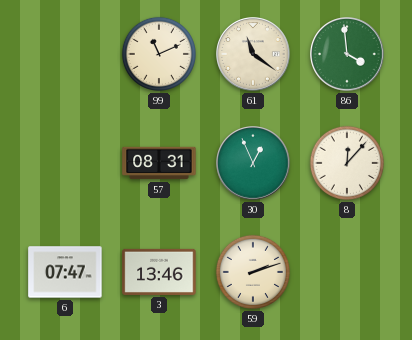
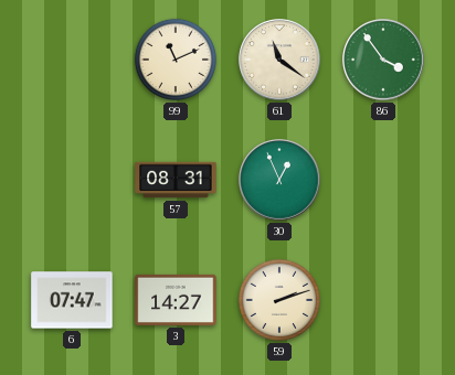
86: 3:59 -> 3:54 (383, 60)
8: 12:07 -> none (346, 163)
3: 13:46 -> 14:27 (176, 300)
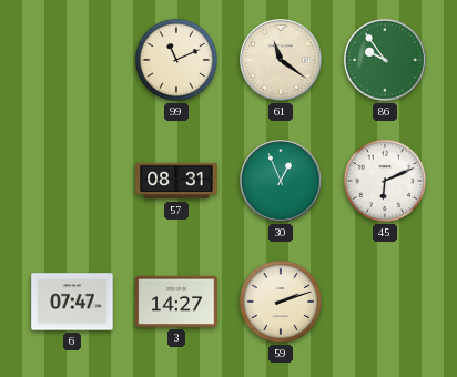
86: 3:54 -> 9:54 (385, 60)
45: none -> 6:11 (384, 181)
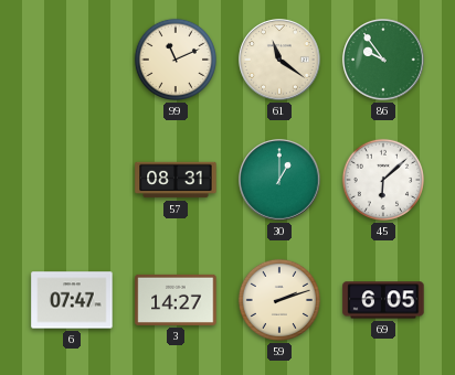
30: 12:56 -> 1:00 (279, 180)
45: 6:11 -> 6:08 (382, 180)
69: none -> 6:05 (383, 300)
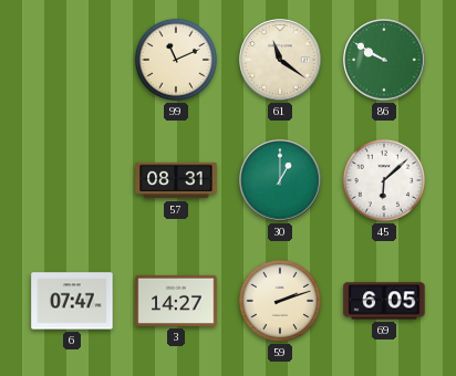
86: 9:54 -> 9:50 (384, 60)
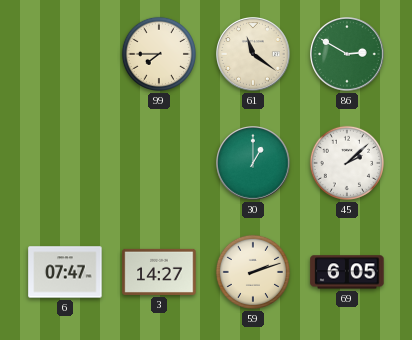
99: 11:11 -> 7:45 (158, 54)
86: 9:50 -> 2:50 (347, 54)
57: 08:31 -> none (176, 180)
45: 6:08 -> 2:08 (346, 163)
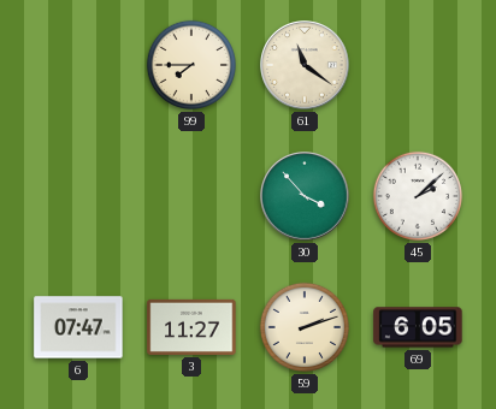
86: 2:50 -> none (347, 54)
30: 1:00 -> 3:53 (305, 196)
3: 14:27 -> 11:27 (191, 327)
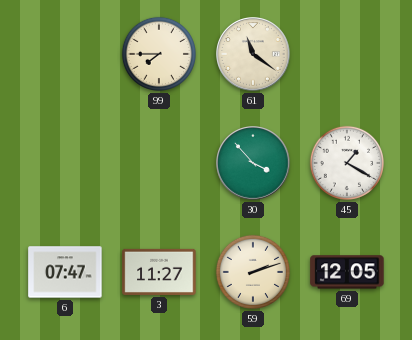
45: 2:08 -> 1:20 (346, 163)
69: 6:05 -> 12:05 (347, 272)
